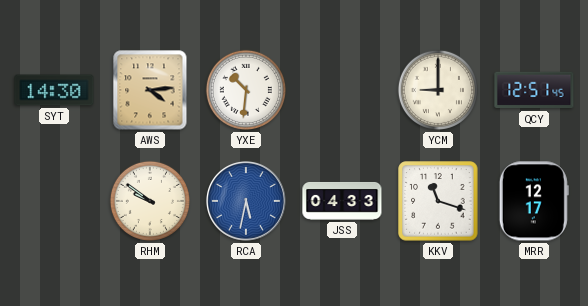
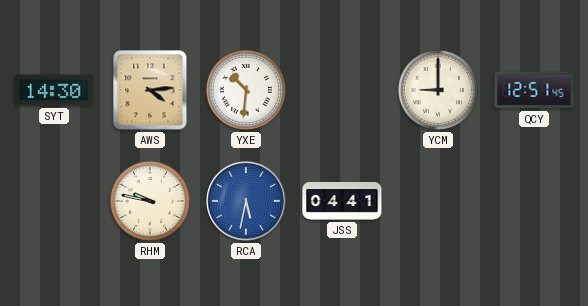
RHM: 9:51 -> 9:47 (150, 201)
JSS: 04:33 -> 04:41 (342, 201)
KKV: 11:18 -> none (438, 201)
MRR: 12:17 -> none (534, 201)
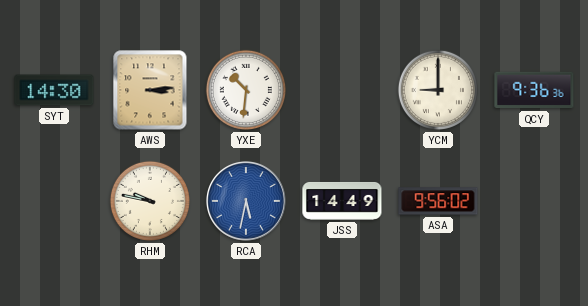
AWS: 4:14 -> 3:14 (150, 90)
QCY: 12:51 -> 9:36 (534, 90)
JSS: 04:41 -> 14:49 (342, 201)
ASA: none -> 9:56 (438, 201)
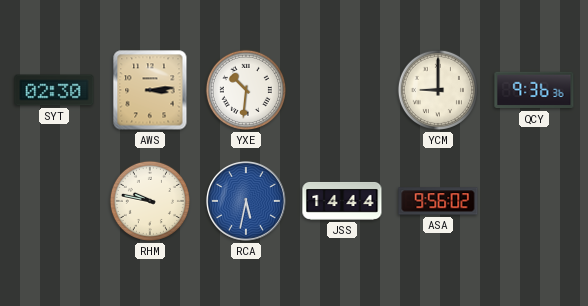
SYT: 14:30 -> 02:30 (54, 90)
JSS: 14:49 -> 14:44 (342, 201)
